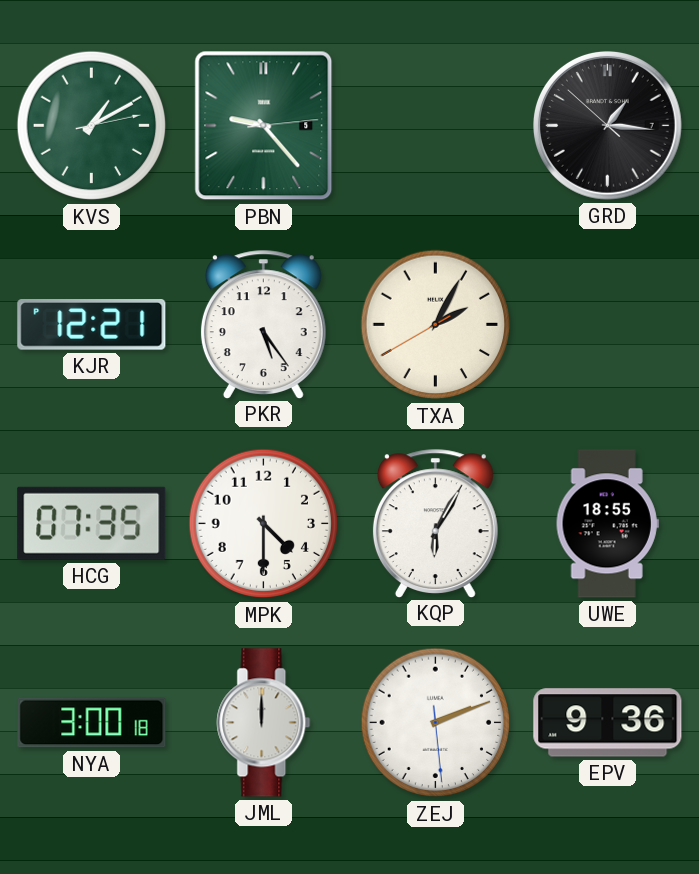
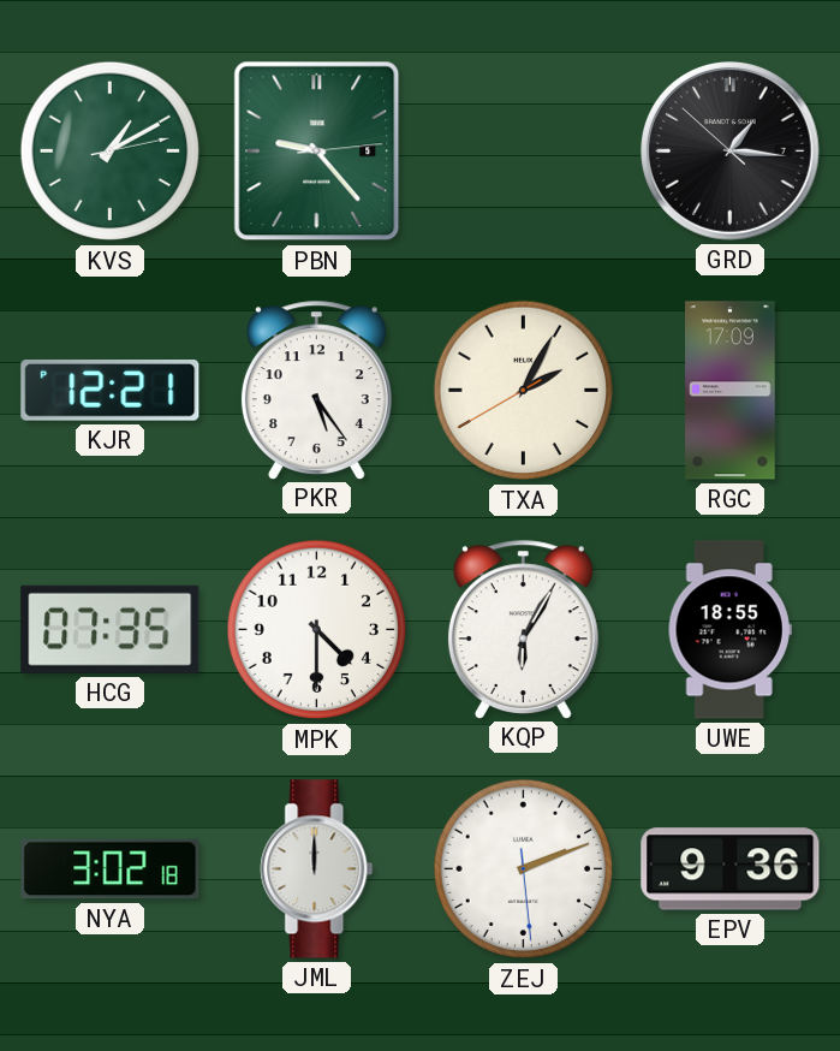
RGC: none -> 17:09 (731, 391)
NYA: 3:00 -> 3:02 (111, 869)
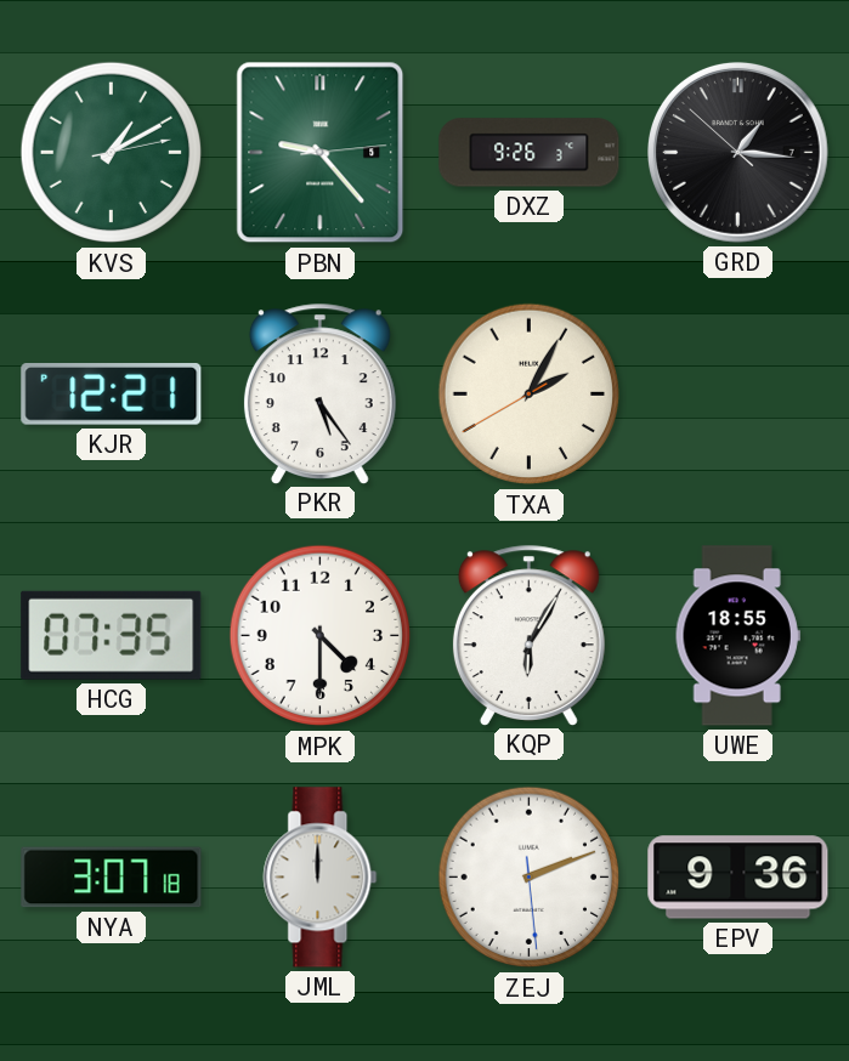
DXZ: none -> 9:26 (530, 153)
RGC: 17:09 -> none (731, 391)
NYA: 3:02 -> 3:07 (112, 878)
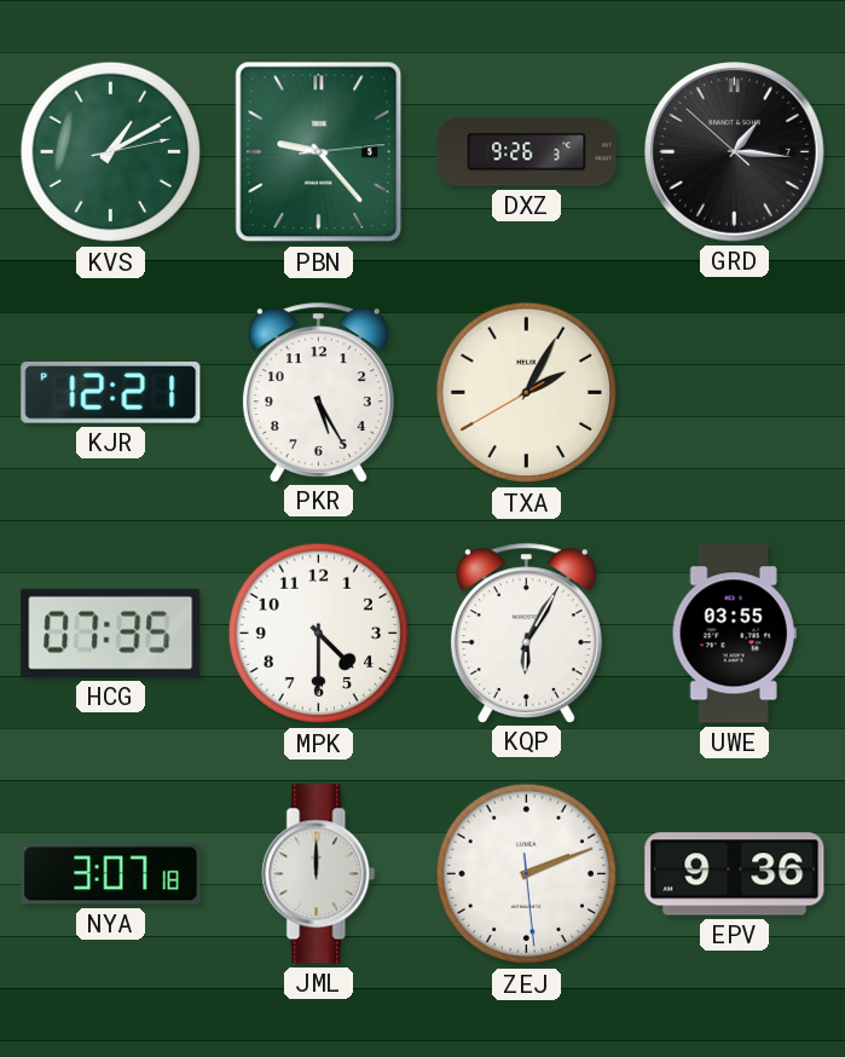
PKR: 5:24 -> 5:25 (318, 392)
UWE: 18:55 -> 03:55 (734, 634)
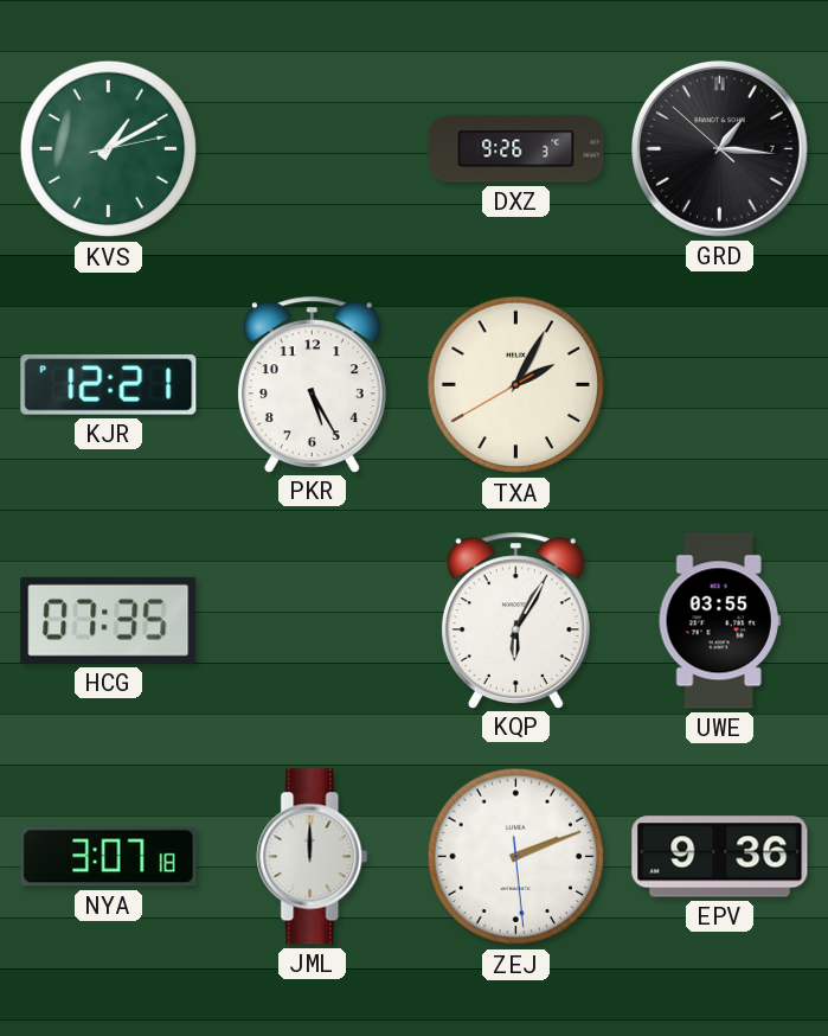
PBN: 9:23 -> none (319, 152)
MPK: 4:30 -> none (319, 634)
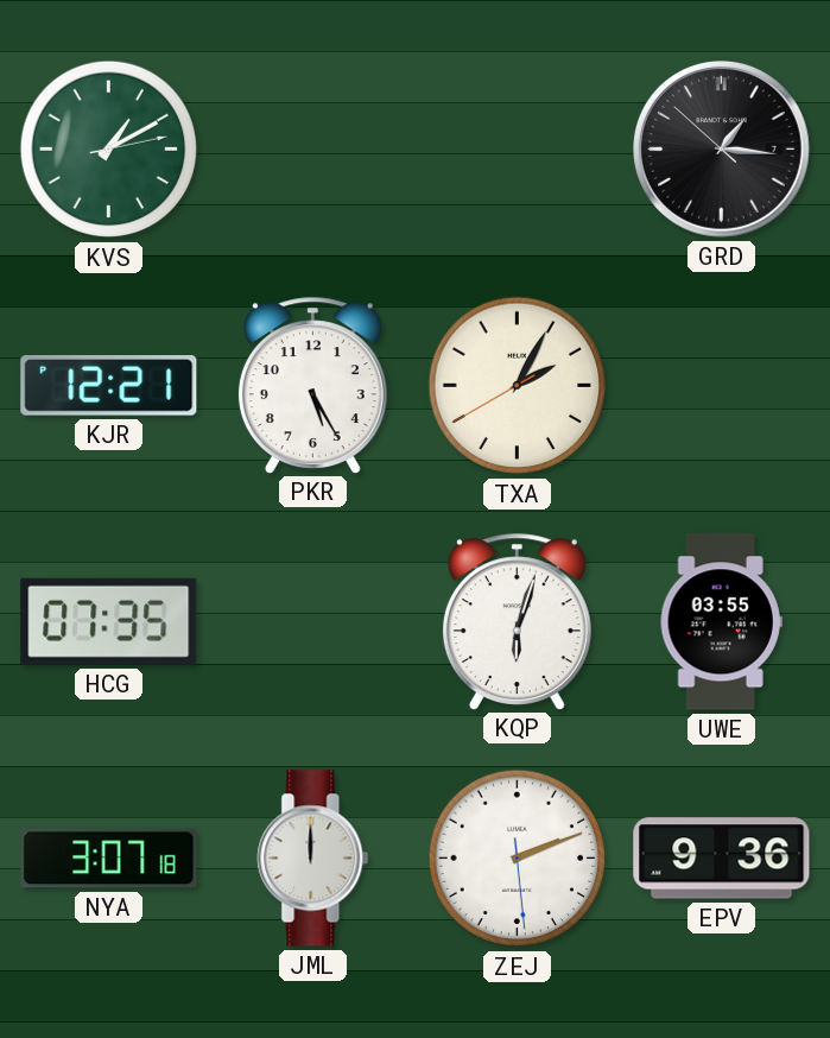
DXZ: 9:26 -> none (516, 149)
KQP: 6:05 -> 6:03 (517, 621)
